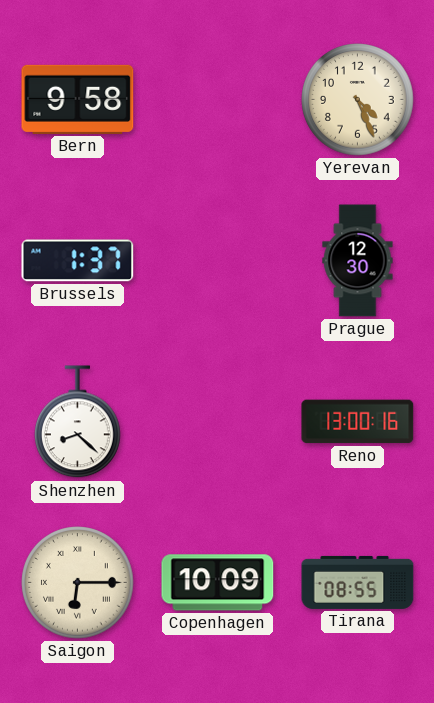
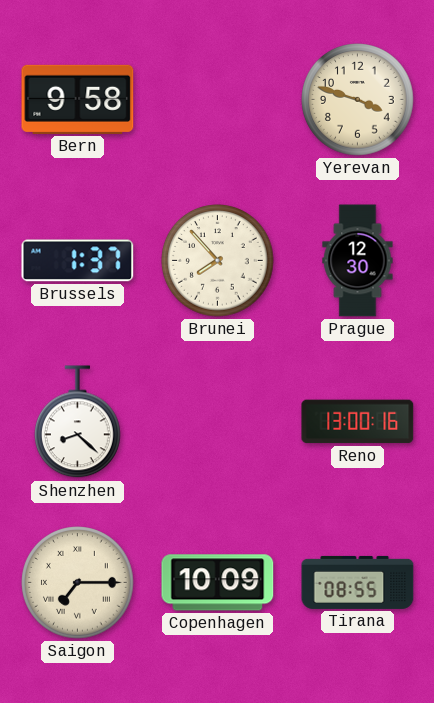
Yerevan: 4:26 -> 3:48 (358, 100)
Brunei: none -> 7:53 (218, 261)
Saigon: 6:15 -> 7:15 (78, 583)
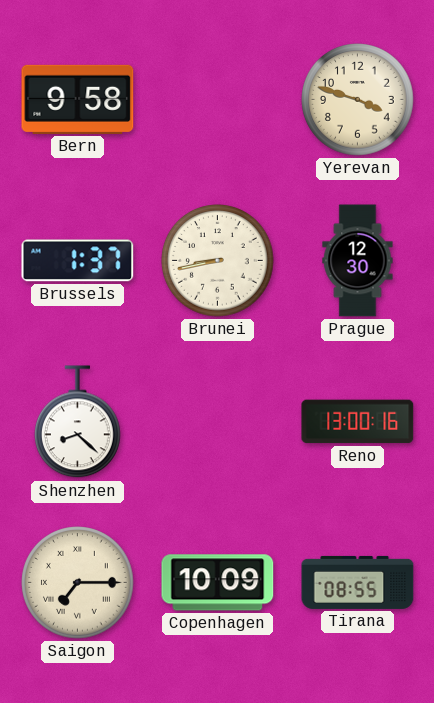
Brunei: 7:53 -> 8:43 (218, 261)
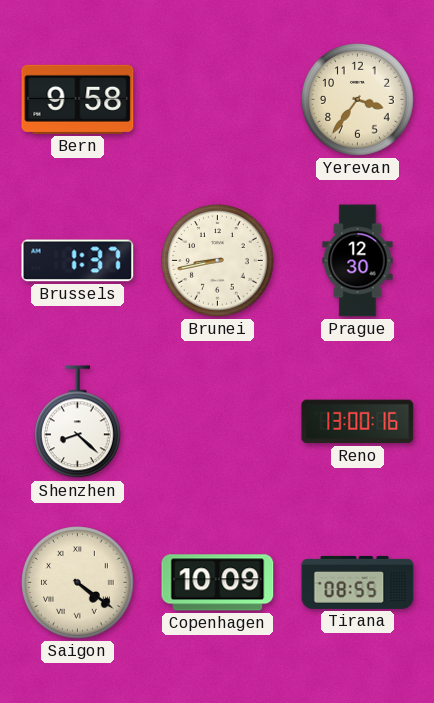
Yerevan: 3:48 -> 3:36 (358, 100)
Saigon: 7:15 -> 4:21 (78, 583)
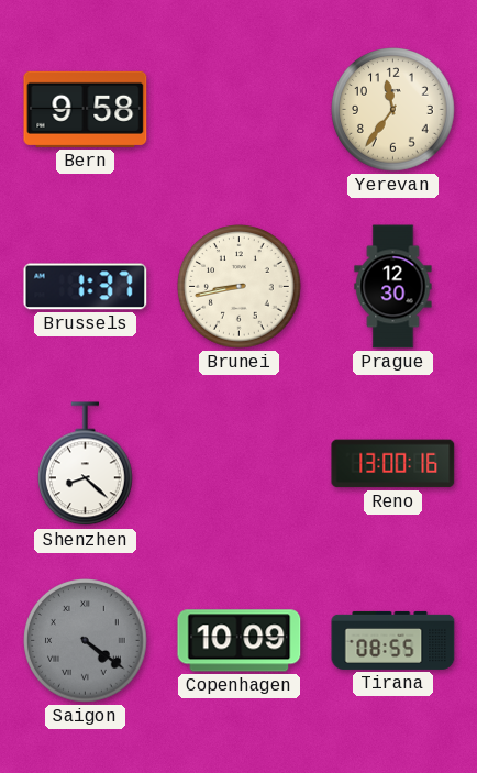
Yerevan: 3:36 -> 11:36 (393, 110)
Saigon dial: cream -> grey (86, 641)
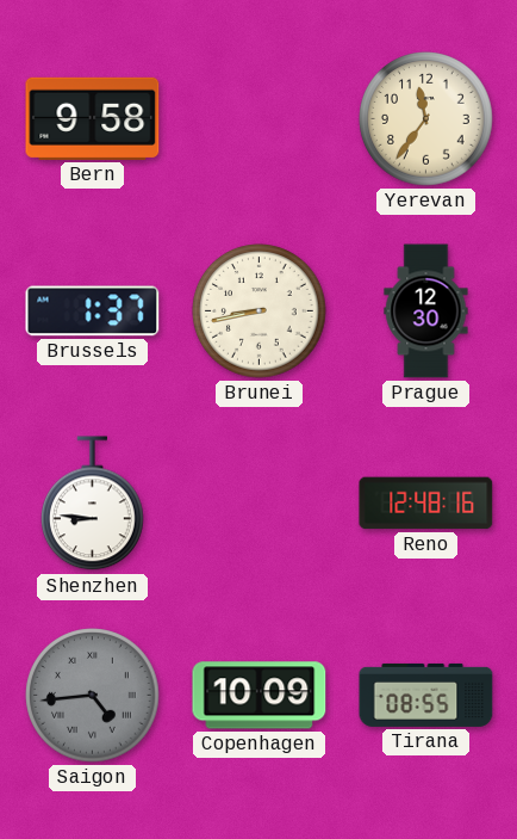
Shenzhen: 8:22 -> 8:46 (93, 504)
Reno: 13:00 -> 12:48 (426, 504)
Saigon: 4:21 -> 4:44 (93, 696)
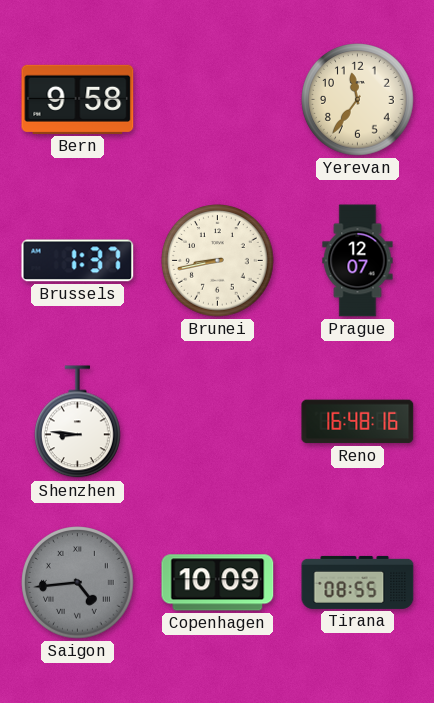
Prague: 12:30 -> 12:07 (358, 261)
Reno: 12:48 -> 16:48 (358, 422)
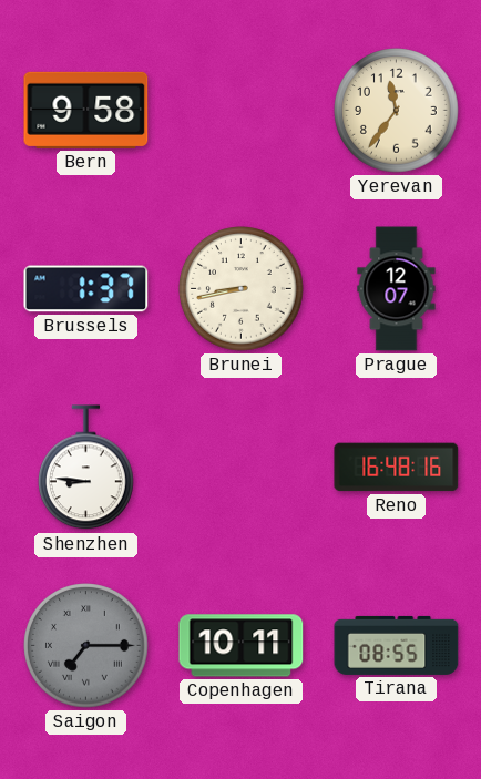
Saigon: 4:44 -> 7:15 (86, 646)
Copenhagen: 10:09 -> 10:11 (242, 646)
